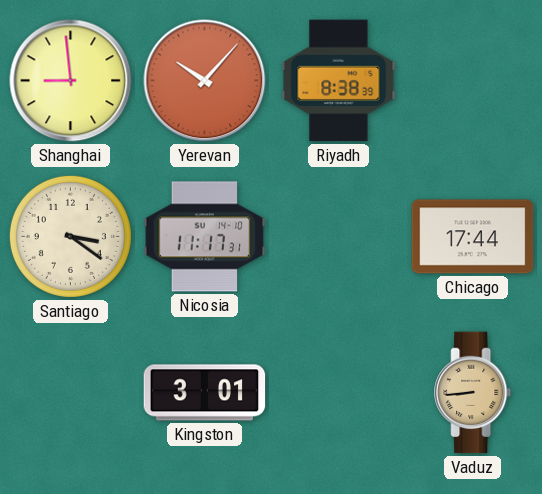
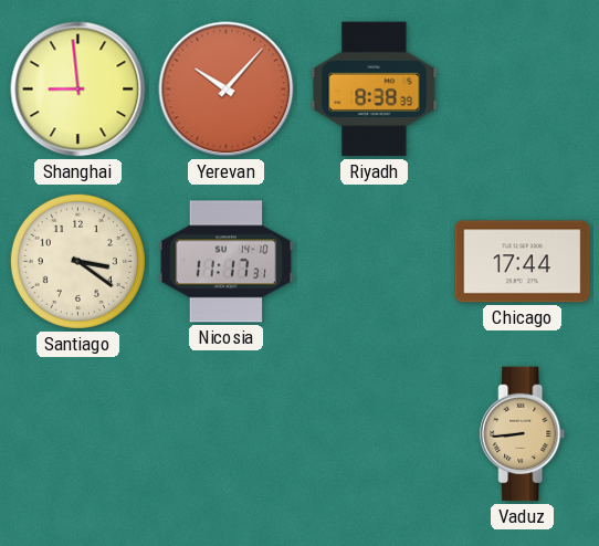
Kingston: 3:01 -> none (205, 393)
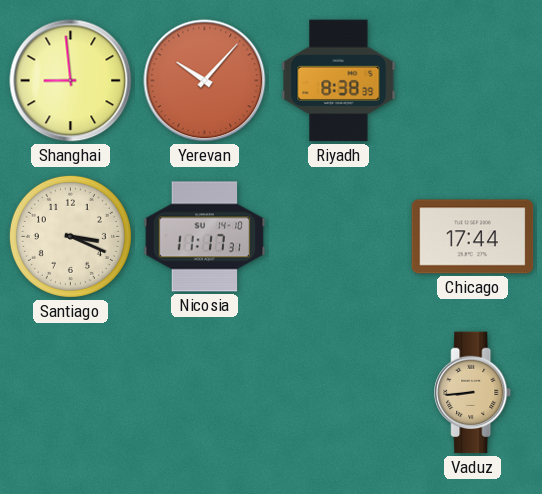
Santiago: 3:21 -> 3:19 (70, 236)
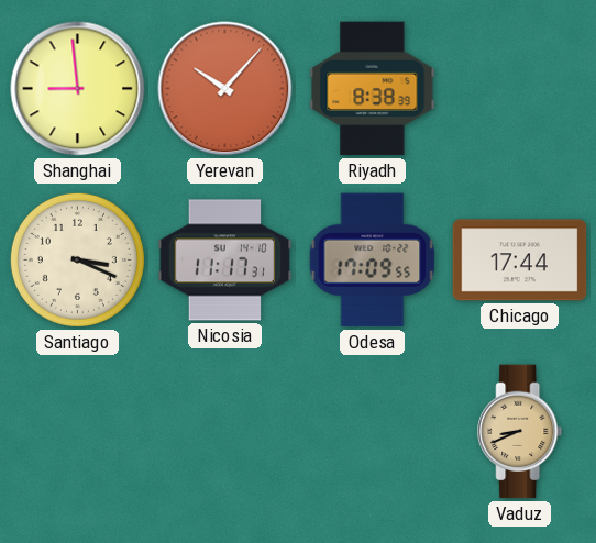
Odesa: none -> 17:09 (373, 261)
Vaduz: 8:44 -> 8:41 (520, 432)
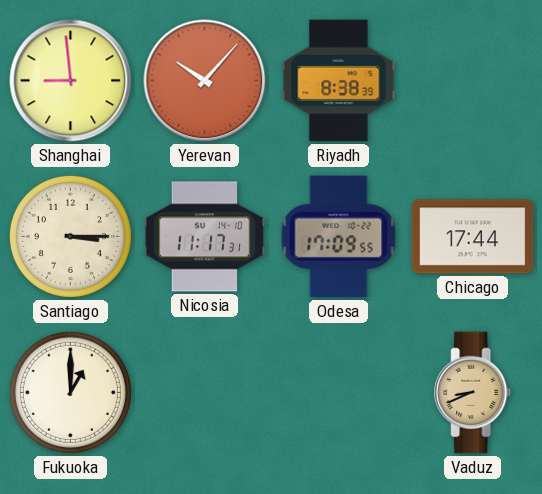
Santiago: 3:19 -> 3:15 (70, 236)
Fukuoka: none -> 1:00 (70, 392)
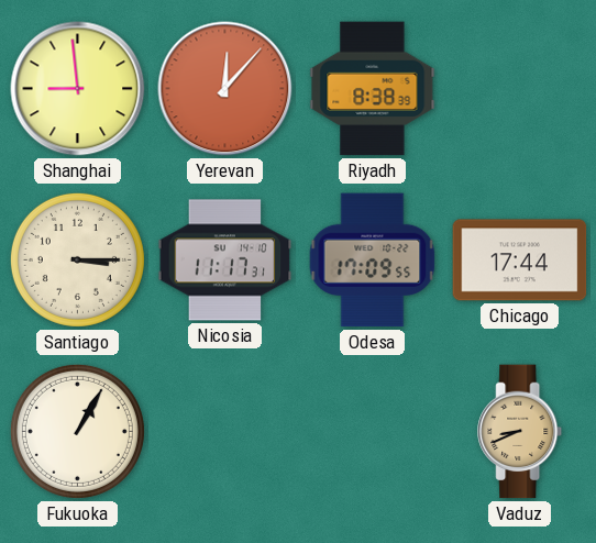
Yerevan: 10:07 -> 12:07 (225, 89)
Fukuoka: 1:00 -> 1:05 (77, 431)
